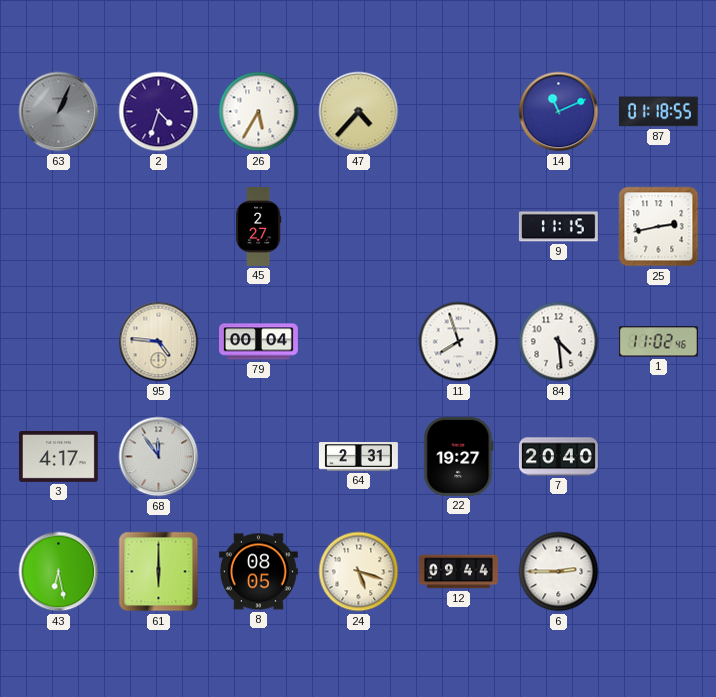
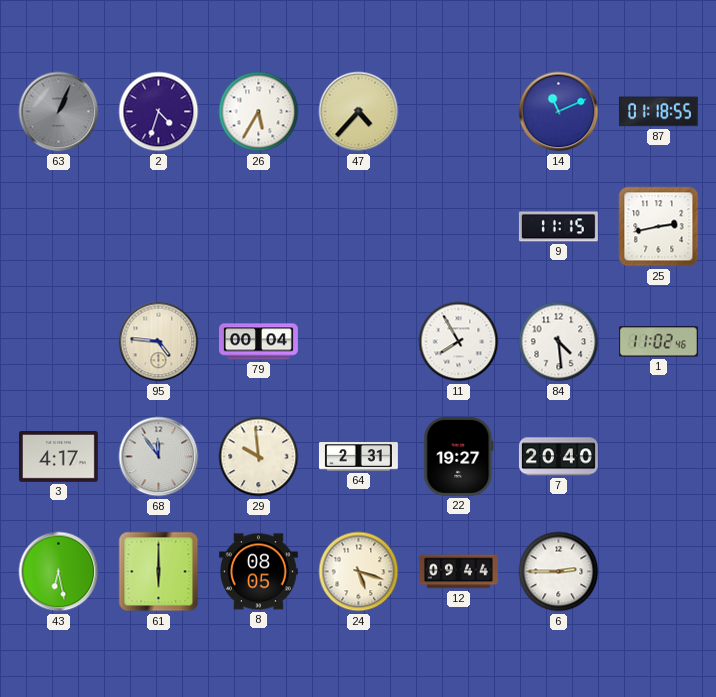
45: 2:27 -> none (259, 227)
11: 7:57 -> 7:55 (459, 342)
29: none -> 9:59 (259, 457)
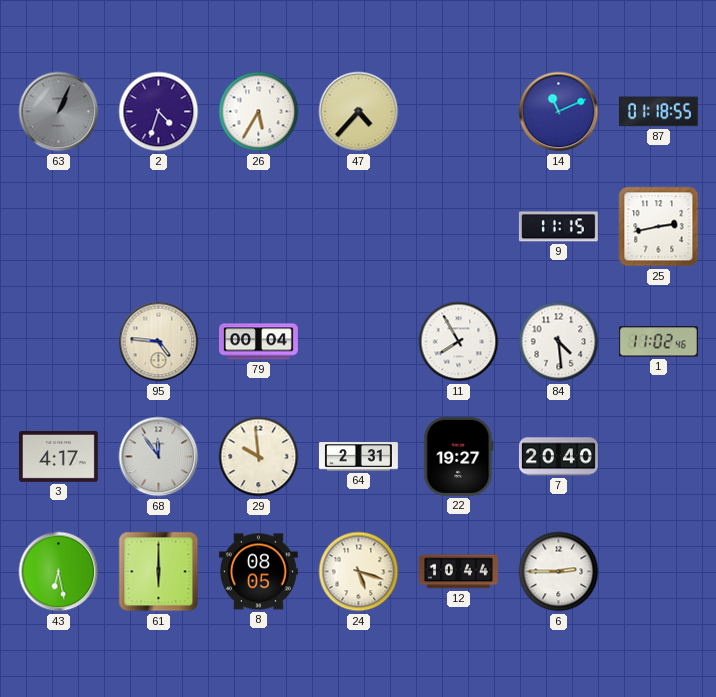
12: 09:44 -> 10:44 (459, 572)
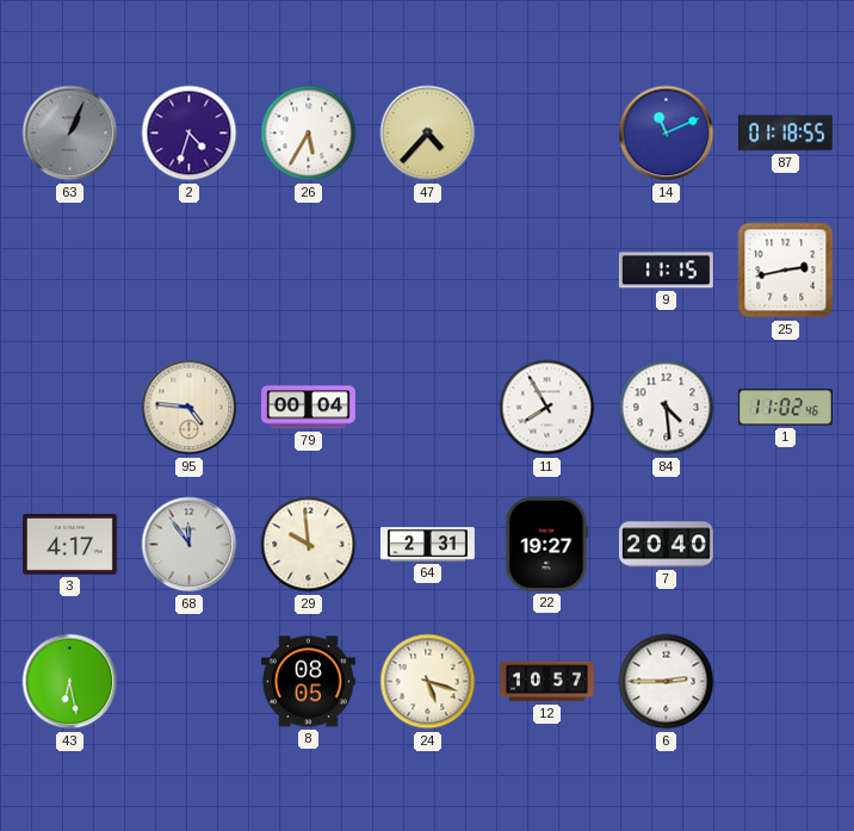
61: 6:00 -> none (159, 572)
12: 10:44 -> 10:57 (547, 682)
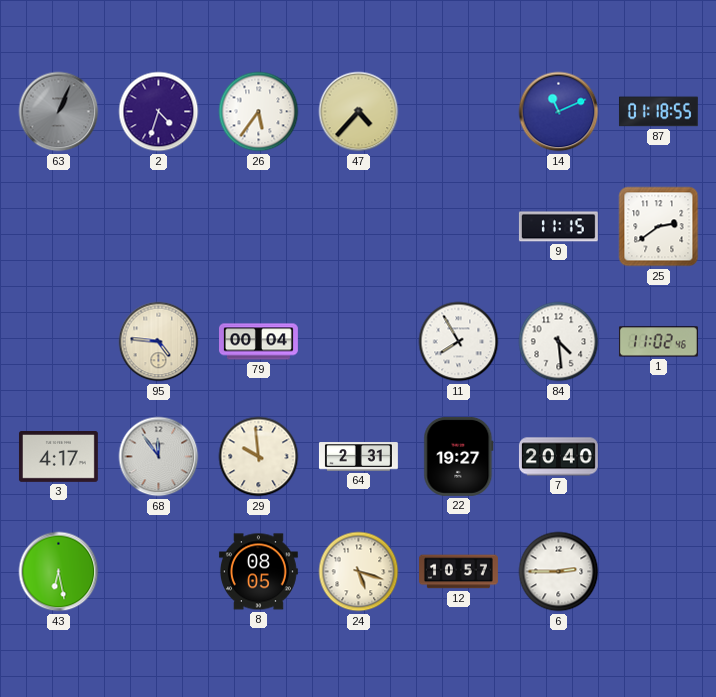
26: 5:35 -> 5:36 (259, 112)
25: 2:43 -> 2:39 (659, 227)
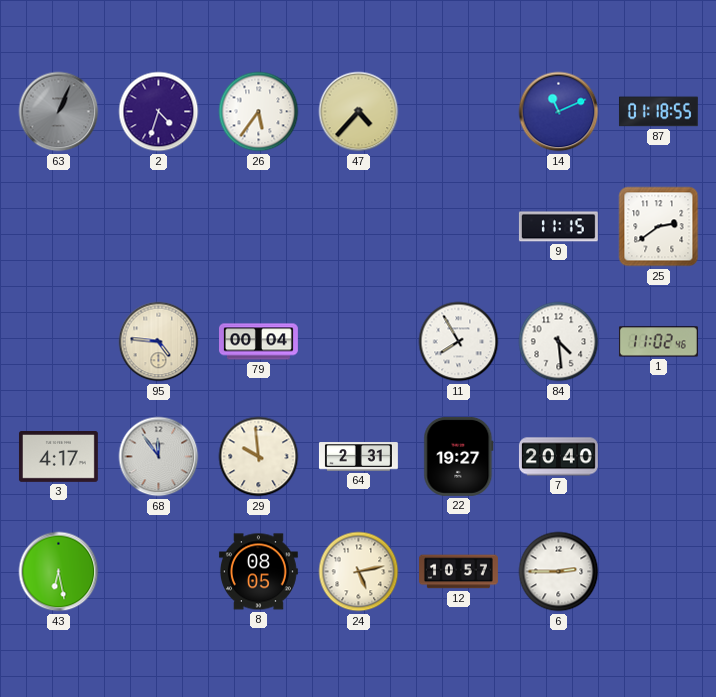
24: 5:18 -> 5:13 (359, 572)
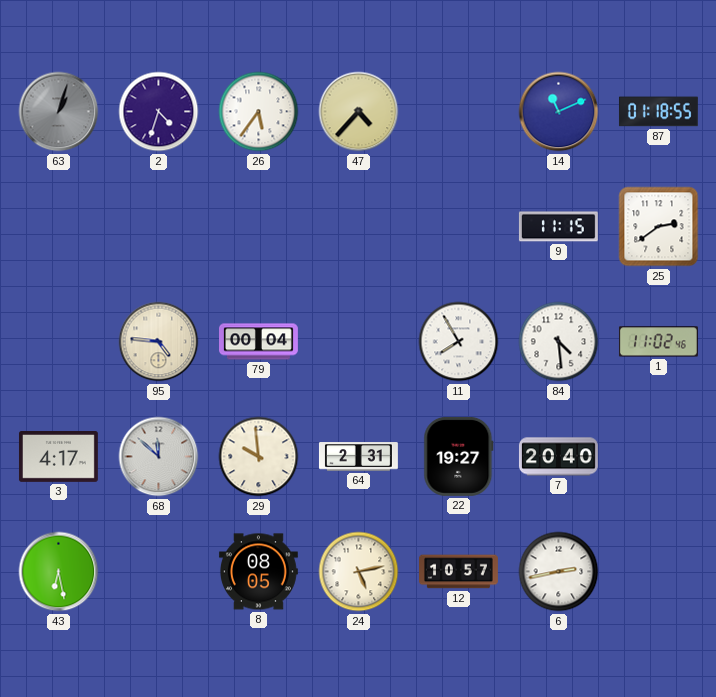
63: 1:04 -> 1:03 (59, 112)
68: 11:54 -> 11:52 (159, 457)
6: 2:45 -> 2:43 (559, 572)
